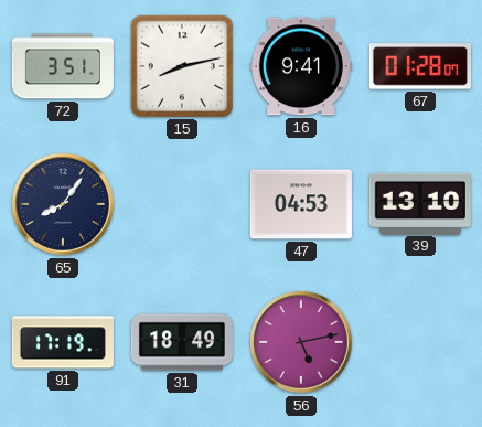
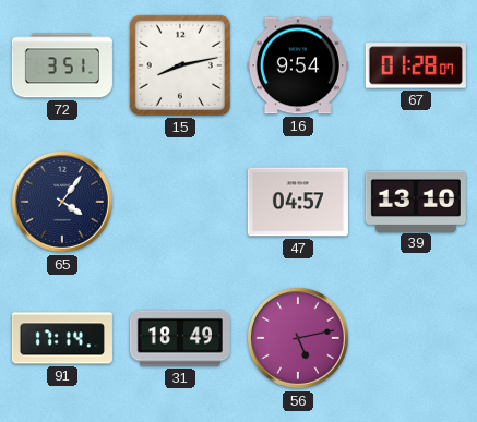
16: 9:41 -> 9:54 (298, 65)
65: 8:06 -> 4:06 (62, 202)
47: 04:53 -> 04:57 (298, 202)
91: 17:19 -> 17:14 (62, 338)
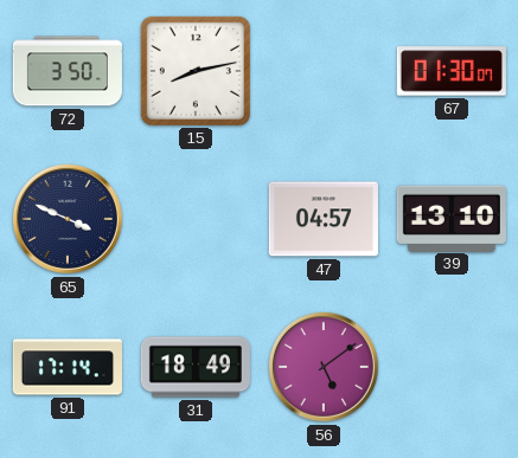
72: 3:51 -> 3:50 (68, 71)
16: 9:54 -> none (298, 65)
67: 01:28 -> 01:30 (452, 71)
65: 4:06 -> 3:49 (68, 219)
56: 5:13 -> 5:09 (324, 367)
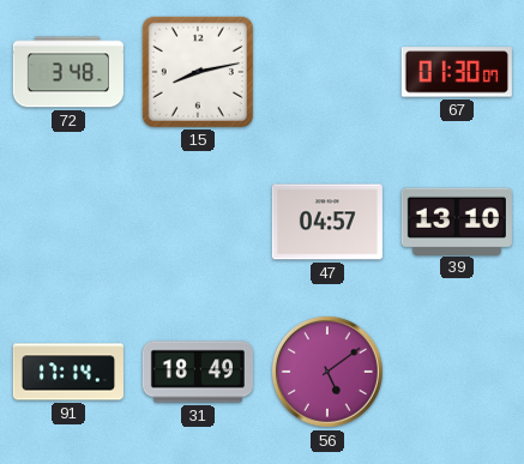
72: 3:50 -> 3:48 (68, 72)
65: 3:49 -> none (68, 219)
